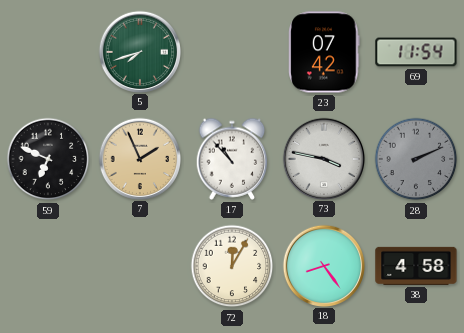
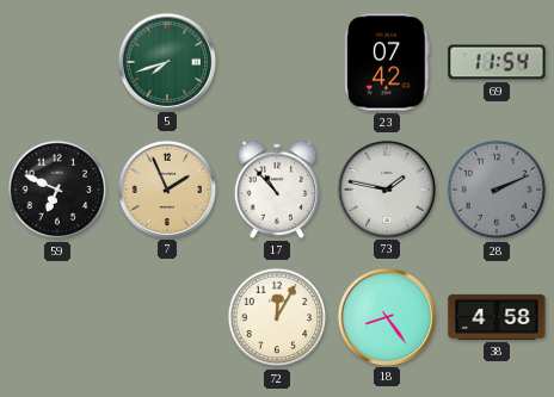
73: 3:47 -> 1:47 (386, 188)
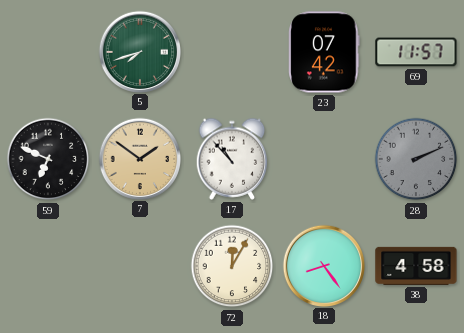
69: 11:54 -> 11:57 (416, 52)
7: 1:56 -> 1:51 (139, 158)
73: 1:47 -> none (386, 188)
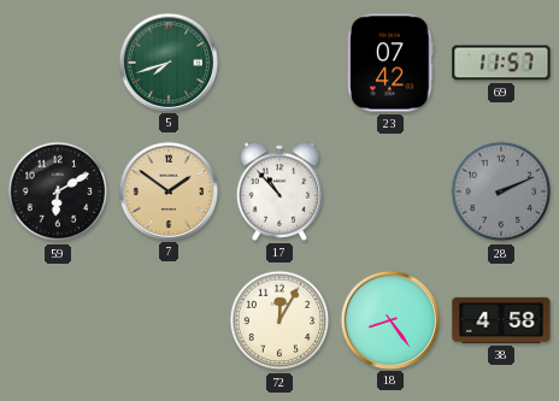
59: 6:49 -> 6:10 (58, 191)
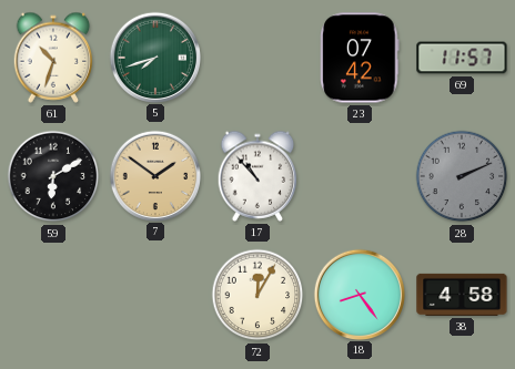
61: none -> 10:33 (53, 58)
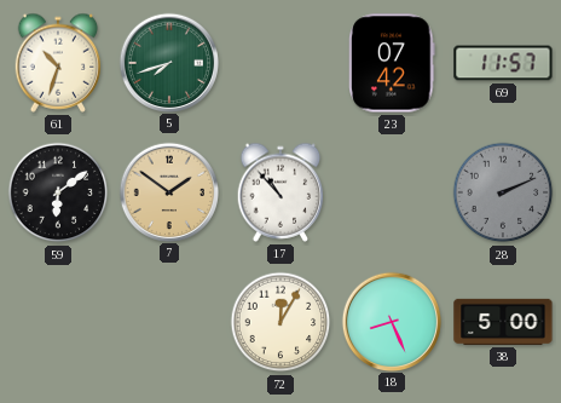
59: 6:10 -> 6:09 (58, 192)
18: 8:24 -> 8:26 (391, 321)
38: 4:58 -> 5:00 (503, 322)
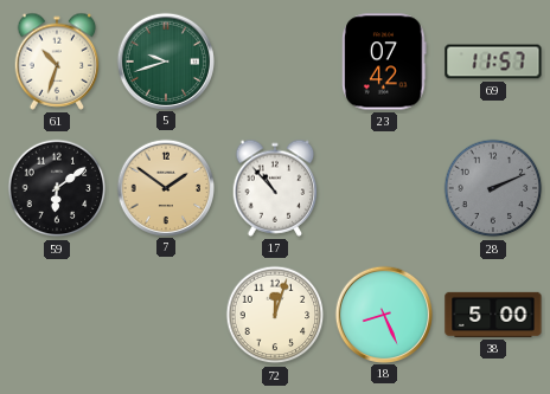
5: 7:42 -> 9:42 (165, 60)
72: 12:05 -> 12:03 (275, 315)
